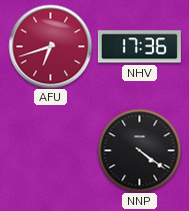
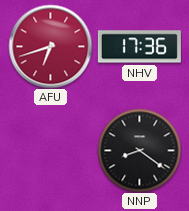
NNP: 4:21 -> 8:21 (139, 150)
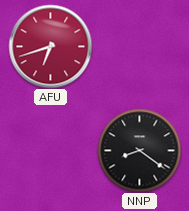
NHV: 17:36 -> none (139, 47)
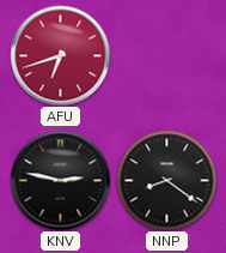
KNV: none -> 2:47 (60, 180)
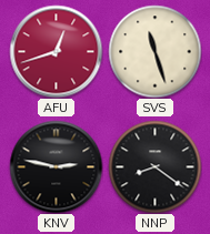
AFU: 6:42 -> 12:42 (56, 51)
SVS: none -> 11:27 (154, 51)
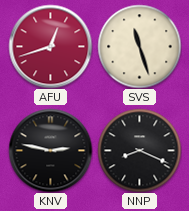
NNP: 8:21 -> 8:19 (139, 150)
